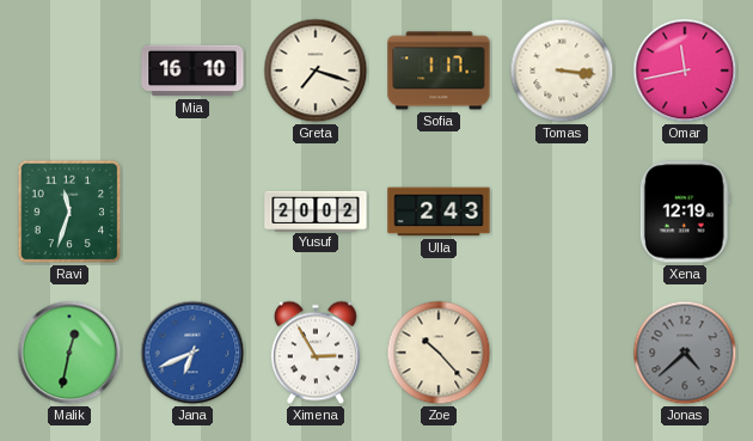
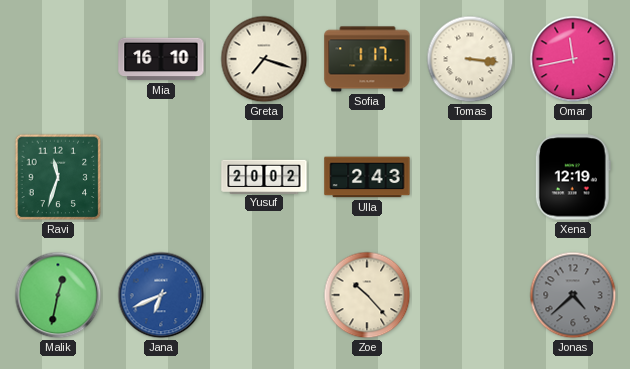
Ximena: 2:55 -> none (316, 353)
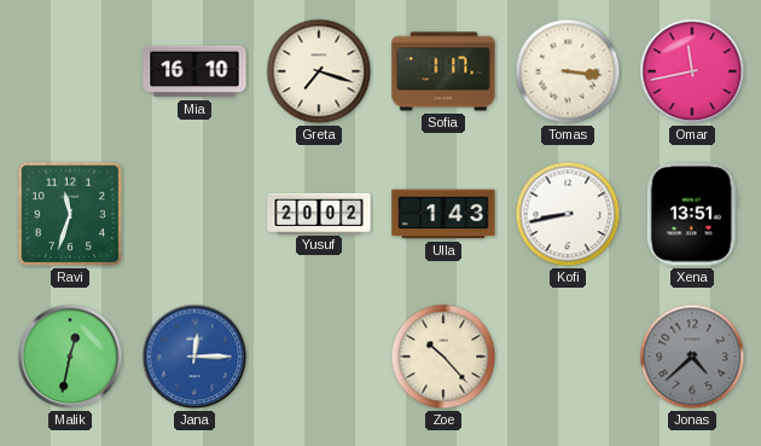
Ulla: 2:43 -> 1:43 (443, 214)
Kofi: none -> 8:43 (568, 214)
Xena: 12:19 -> 13:51 (692, 214)
Jana: 6:41 -> 12:15 (194, 357)
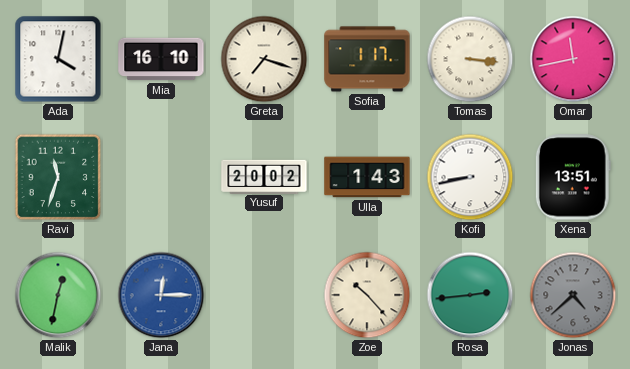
Ada: none -> 4:02 (58, 59)
Rosa: none -> 2:44 (470, 295)
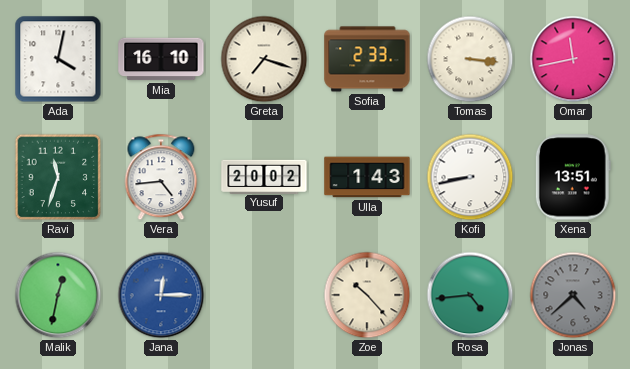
Sofia: 1:17 -> 2:33 (367, 59)
Vera: none -> 4:44 (161, 177)
Rosa: 2:44 -> 4:44 (470, 295)
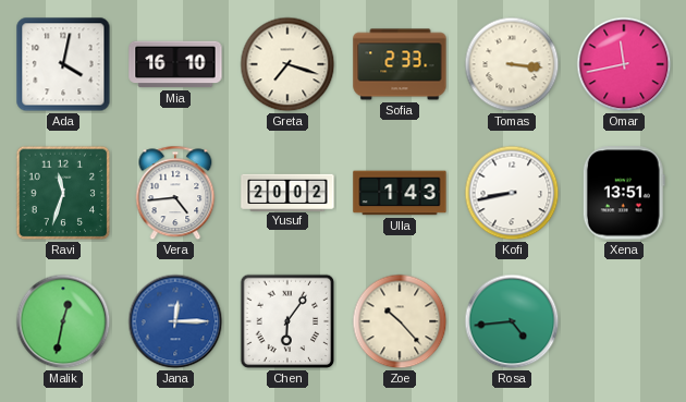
Chen: none -> 6:06 (287, 321)
Jonas: 4:38 -> none (573, 295)
